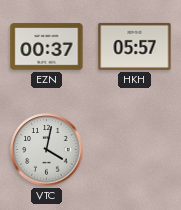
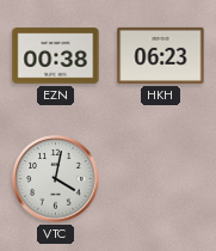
EZN: 00:37 -> 00:38 (56, 56)
HKH: 05:57 -> 06:23 (161, 55)
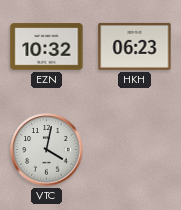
EZN: 00:38 -> 10:32 (47, 47)
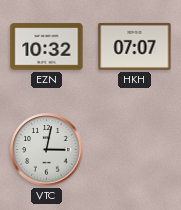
HKH: 06:23 -> 07:07 (135, 46)
VTC: 4:02 -> 3:02 (47, 150)
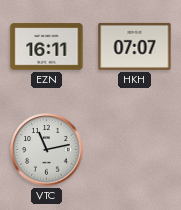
EZN: 10:32 -> 16:11 (47, 47)
VTC: 3:02 -> 11:13 (47, 150)
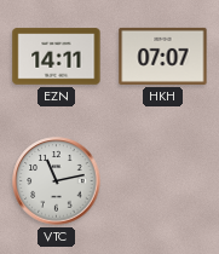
EZN: 16:11 -> 14:11 (57, 57)
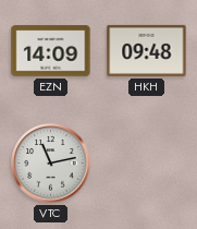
EZN: 14:11 -> 14:09 (51, 51)
HKH: 07:07 -> 09:48 (147, 50)
